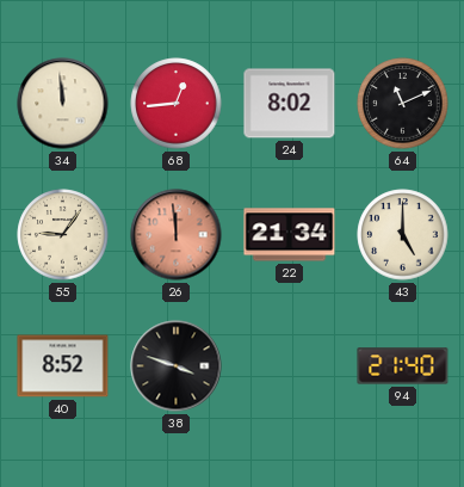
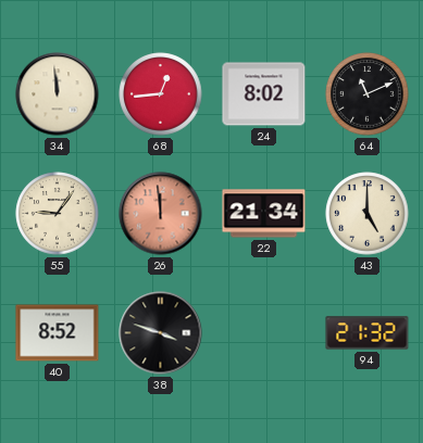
94: 21:40 -> 21:32 (368, 333)
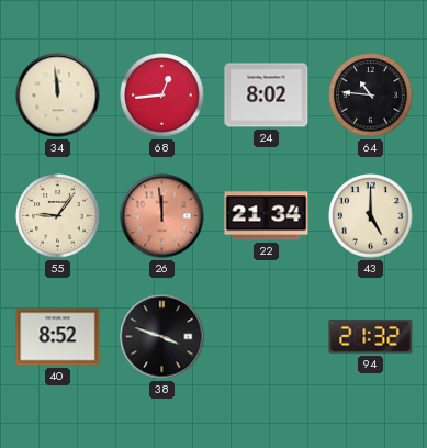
64: 11:11 -> 10:46 (371, 96)
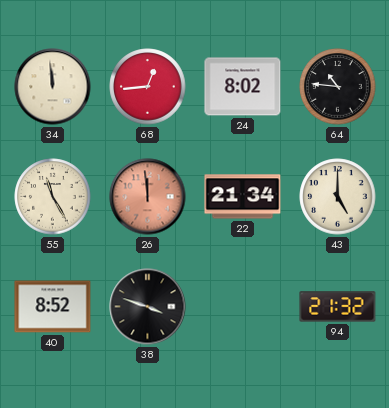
55: 9:06 -> 11:25 (53, 197)
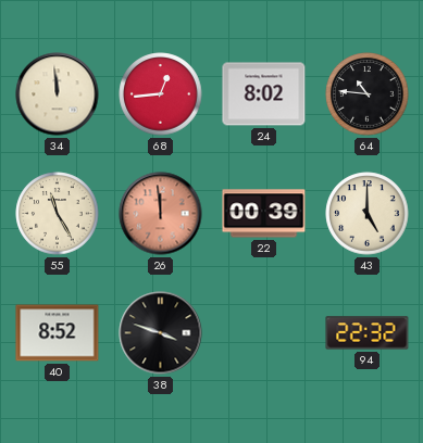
22: 21:34 -> 00:39 (264, 214)
94: 21:32 -> 22:32 (368, 333)
